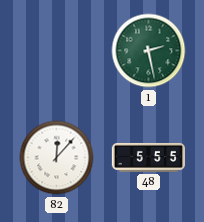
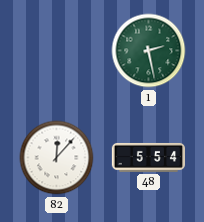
48: 5:55 -> 5:54 (148, 157)
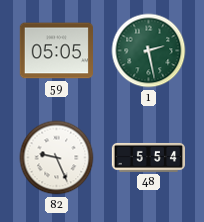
59: none -> 05:05 (56, 51)
82: 12:07 -> 9:26 (57, 158)
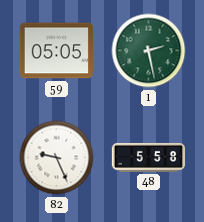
48: 5:54 -> 5:58 (148, 157)
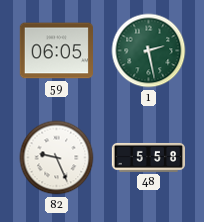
59: 05:05 -> 06:05 (56, 51)
